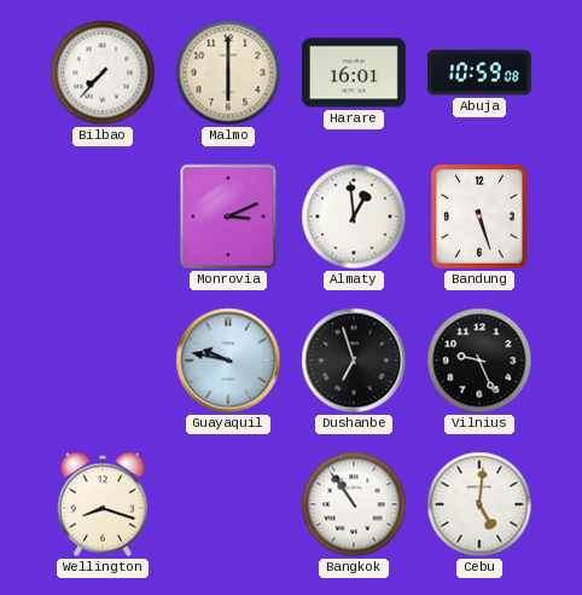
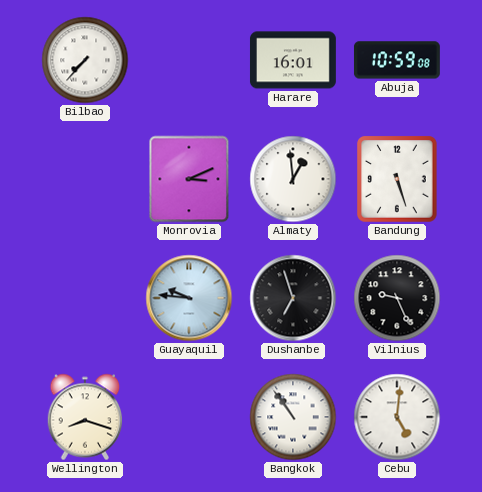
Malmo: 6:00 -> none (228, 73)
Guayaquil: 9:47 -> 9:46 (189, 298)
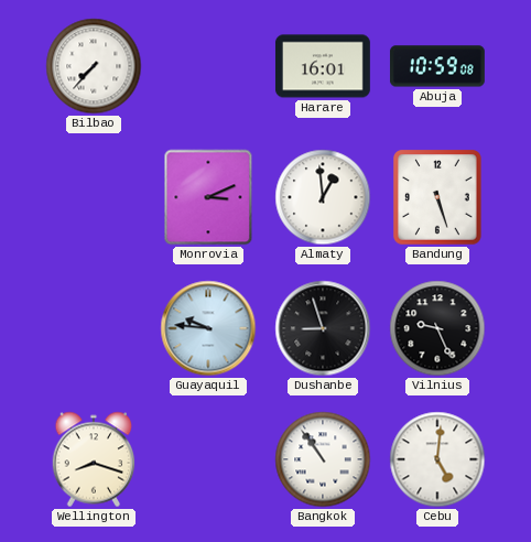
Dushanbe: 6:57 -> 8:57 (323, 328)
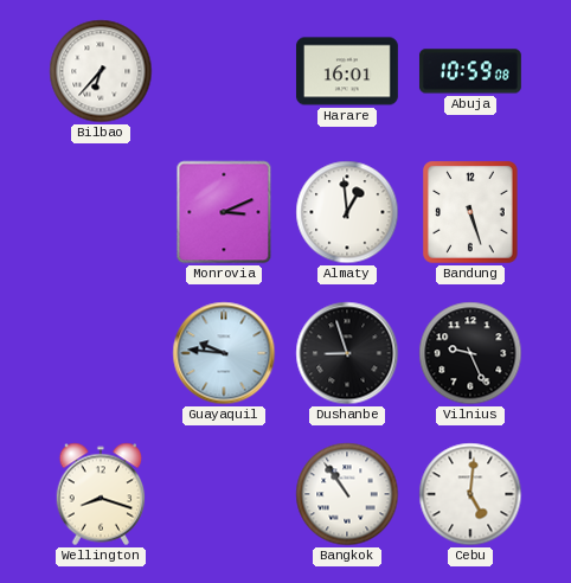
Bilbao: 7:37 -> 6:37 (101, 71)
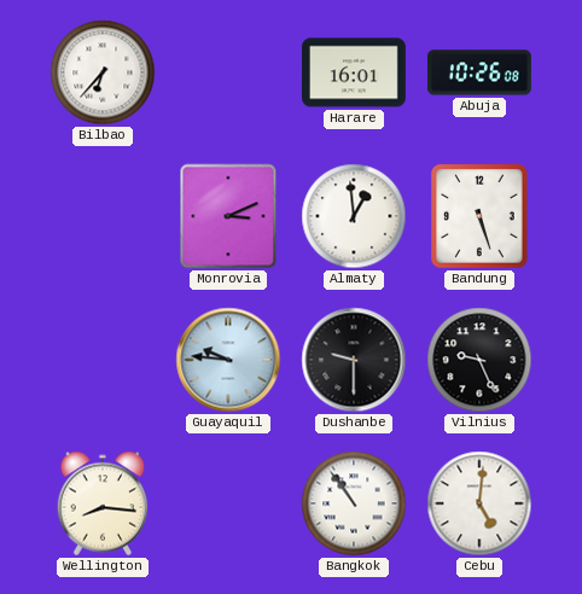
Abuja: 10:59 -> 10:26 (479, 72)
Dushanbe: 8:57 -> 9:30 (354, 360)
Wellington: 8:18 -> 8:16 (103, 503)
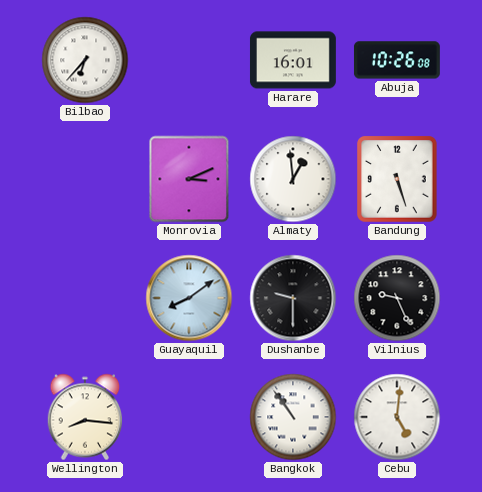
Guayaquil: 9:46 -> 8:09 (189, 298)
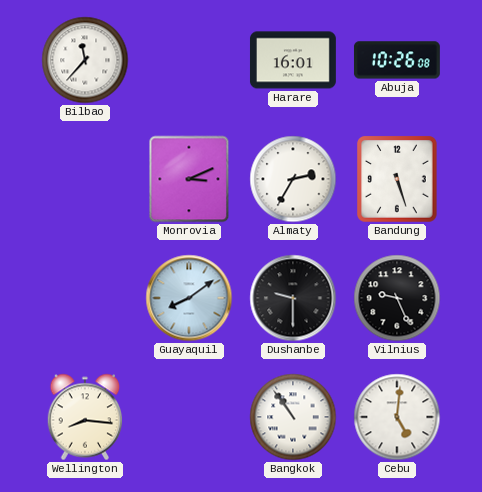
Bilbao: 6:37 -> 11:37 (85, 60)
Almaty: 12:59 -> 2:35 (293, 179)
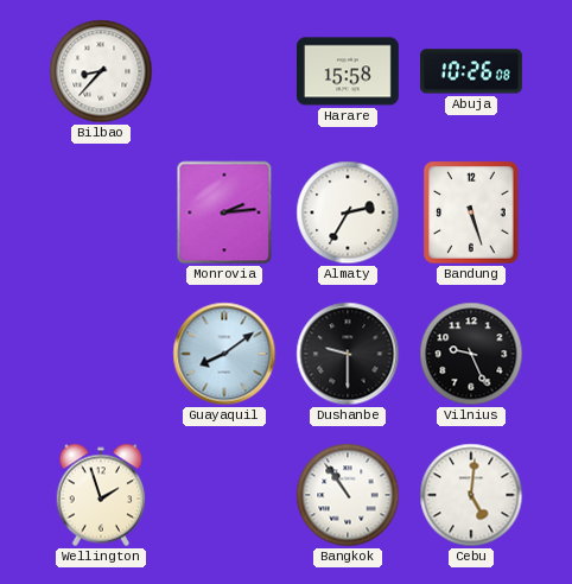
Bilbao: 11:37 -> 8:37 (101, 71)
Harare: 16:01 -> 15:58 (348, 71)
Monrovia: 3:11 -> 2:14 (224, 212)
Wellington: 8:16 -> 1:57 (101, 495)
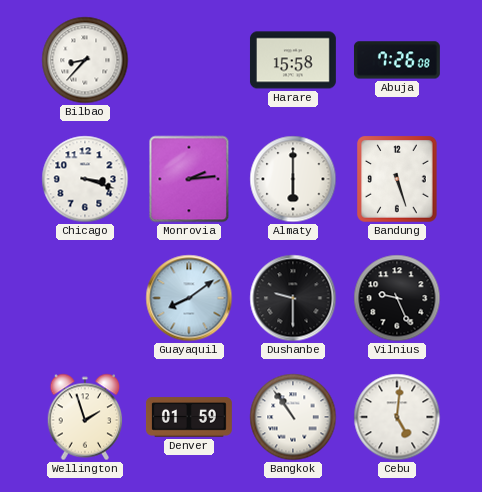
Abuja: 10:26 -> 7:26 (397, 60)
Chicago: none -> 3:18 (85, 179)
Almaty: 2:35 -> 6:00 (293, 179)
Denver: none -> 01:59 (189, 417)
